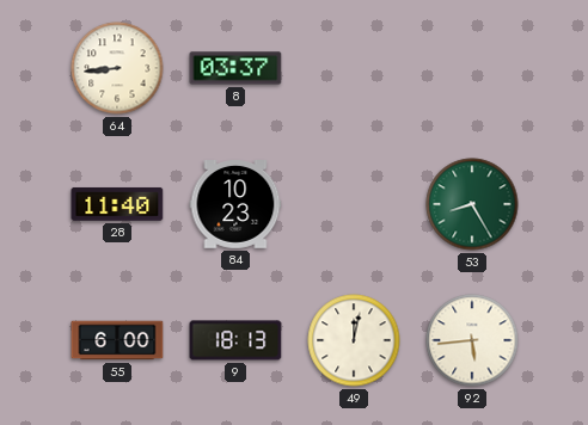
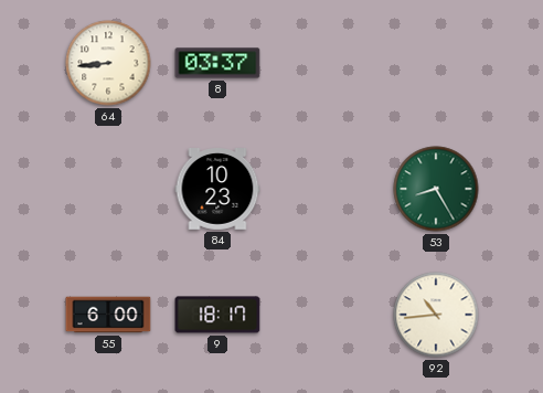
28: 11:40 -> none (117, 204)
9: 18:13 -> 18:17 (217, 315)
49: 12:02 -> none (354, 340)
92: 5:44 -> 10:44 (436, 315)
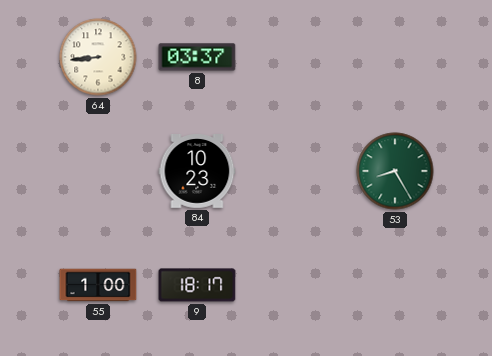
55: 6:00 -> 1:00 (98, 285)
92: 10:44 -> none (436, 315)
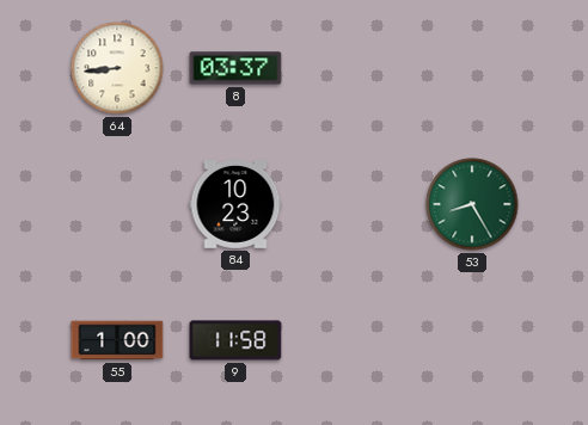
9: 18:17 -> 11:58 (235, 340)
